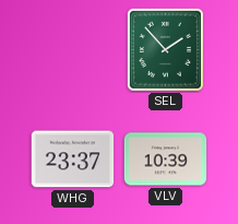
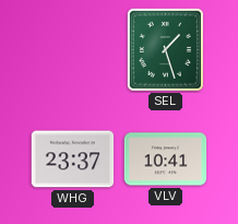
SEL: 1:53 -> 1:27 (165, 49)
VLV: 10:39 -> 10:41 (166, 160)
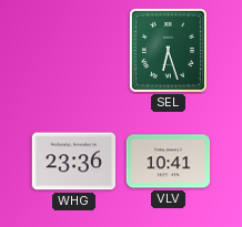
SEL: 1:27 -> 6:27 (168, 50)
WHG: 23:37 -> 23:36 (74, 162)
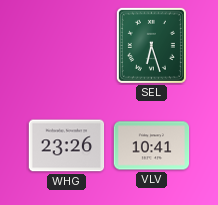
WHG: 23:36 -> 23:26 (67, 146)
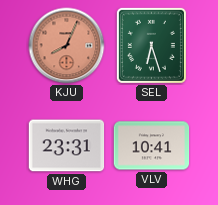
KJU: none -> 8:04 (67, 46)
WHG: 23:26 -> 23:31 (67, 146)
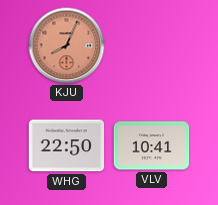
SEL: 6:27 -> none (151, 45)
WHG: 23:31 -> 22:50 (67, 146)
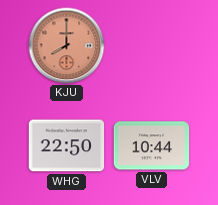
KJU: 8:04 -> 8:00 (67, 46)
VLV: 10:41 -> 10:44 (152, 146)
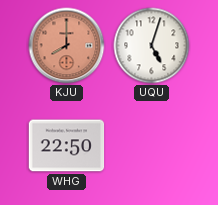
UQU: none -> 5:03 (152, 46)
VLV: 10:44 -> none (152, 146)
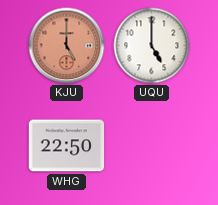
KJU: 8:00 -> 5:00 (67, 46)
UQU: 5:03 -> 5:00 (152, 46)
